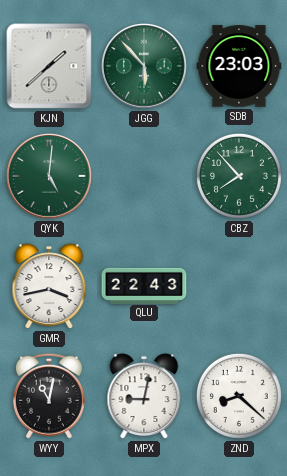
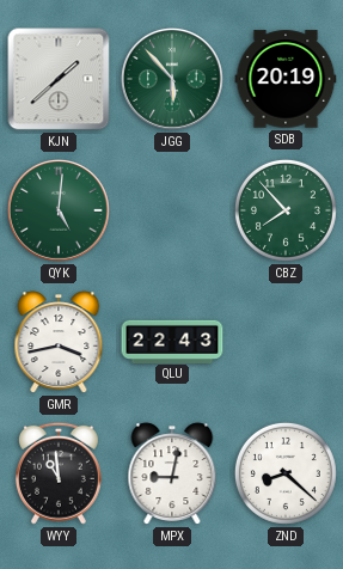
SDB: 23:03 -> 20:19 (286, 79)
WYY: 11:02 -> 10:59 (59, 473)
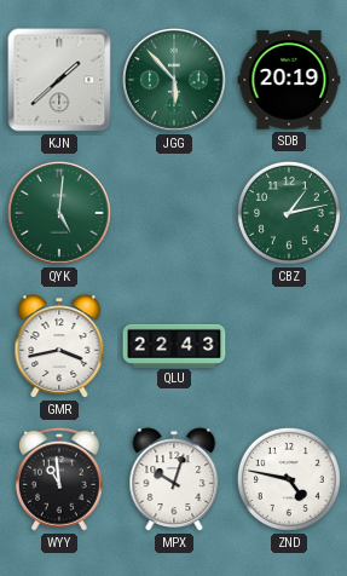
CBZ: 7:53 -> 1:13 (289, 213)
MPX: 9:02 -> 10:03 (174, 479)
ZND: 8:22 -> 4:47 (289, 479)
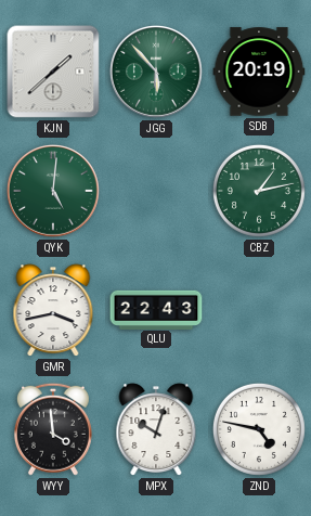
WYY: 10:59 -> 3:59 (53, 429)
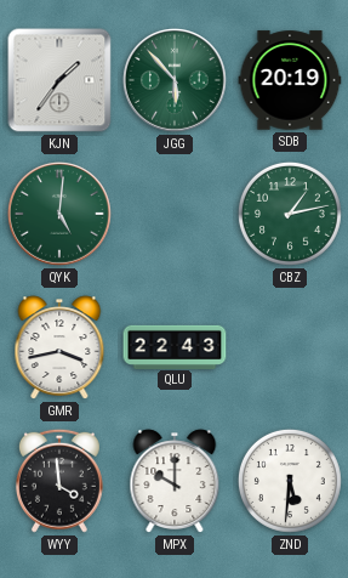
KJN: 1:38 -> 1:36 (59, 80)
MPX: 10:03 -> 10:00 (175, 481)
ZND: 4:47 -> 5:31 (290, 481)
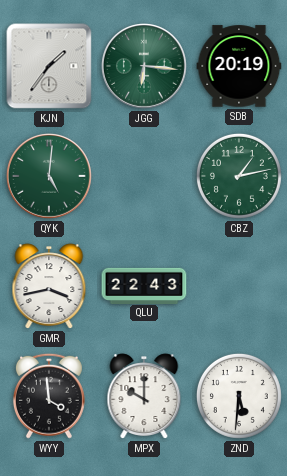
JGG: 5:53 -> 6:16 (145, 67)
